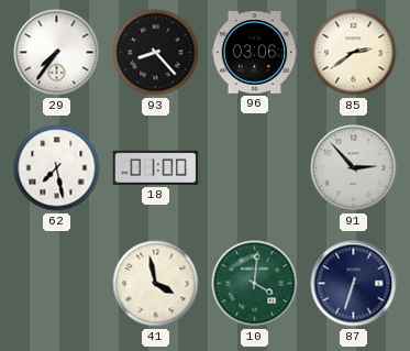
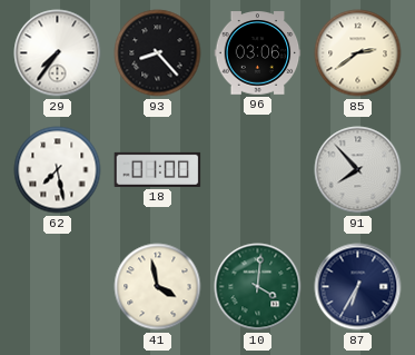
91: 2:53 -> 7:53 (358, 170)
87: 6:33 -> 6:35 (358, 287)
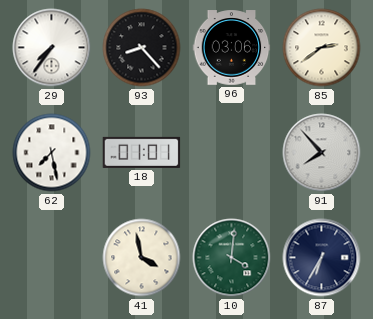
18: 01:00 -> 01:01 (142, 152)
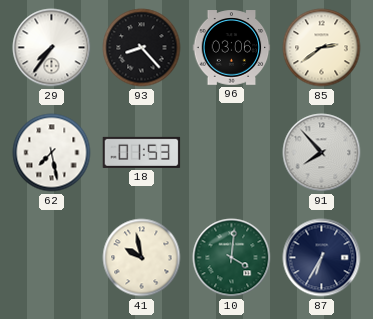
18: 01:01 -> 01:53 (142, 152)
41: 3:58 -> 9:58 (142, 258)
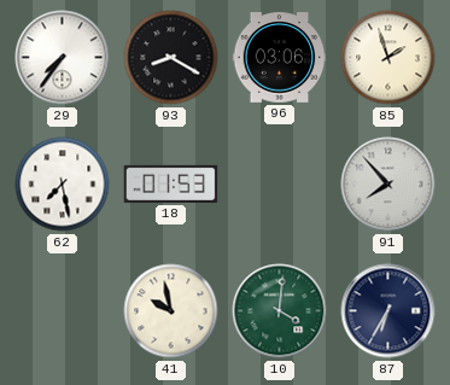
93: 8:23 -> 8:20 (171, 58)
85: 2:39 -> 1:57 (388, 58)
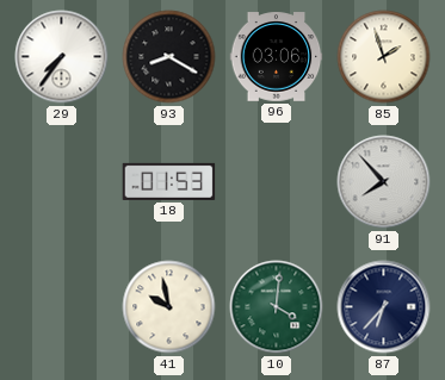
62: 7:28 -> none (63, 185)
87: 6:35 -> 6:37 (384, 307)
